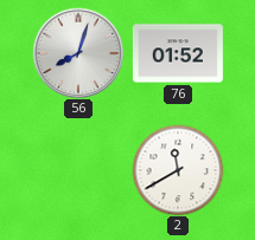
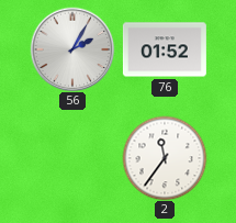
56: 8:03 -> 2:05 (72, 49)
2: 11:40 -> 11:36 (165, 158)
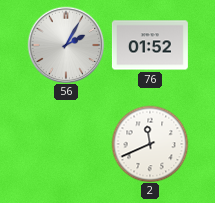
2: 11:36 -> 11:41 (150, 144)
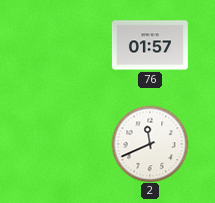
56: 2:05 -> none (66, 45)
76: 01:52 -> 01:57 (150, 45)
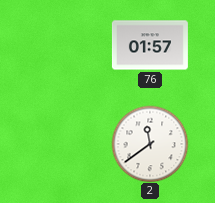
2: 11:41 -> 11:39 (150, 144)
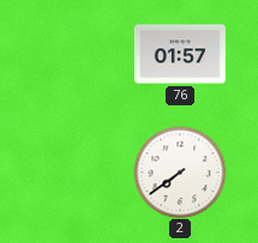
2: 11:39 -> 7:39 (180, 172)
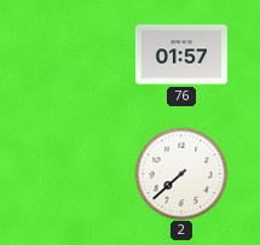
2: 7:39 -> 7:38 (181, 174)
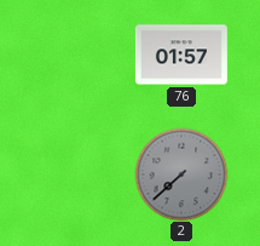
2 dial: white -> grey (181, 175)
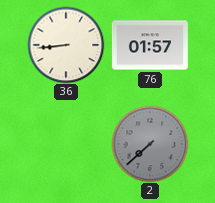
36: none -> 8:44 (66, 45)
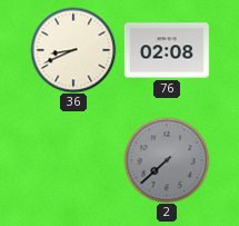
36: 8:44 -> 8:41 (73, 50)
76: 01:57 -> 02:08 (167, 50)
